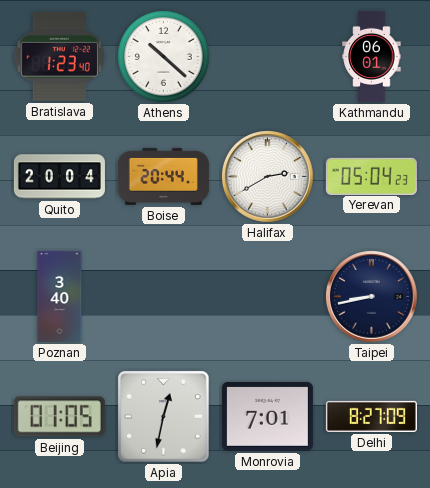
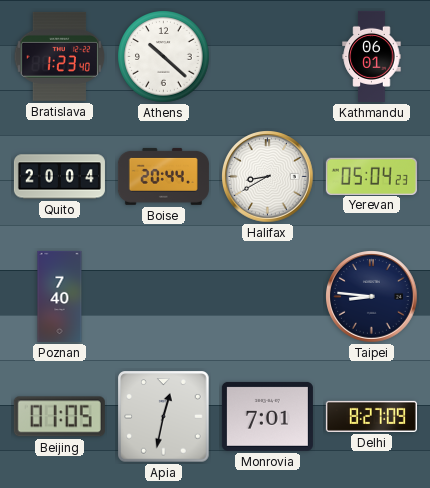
Halifax: 2:40 -> 8:40 (268, 177)
Poznan: 3:40 -> 7:40 (60, 296)
Taipei: 8:43 -> 8:46 (372, 297)
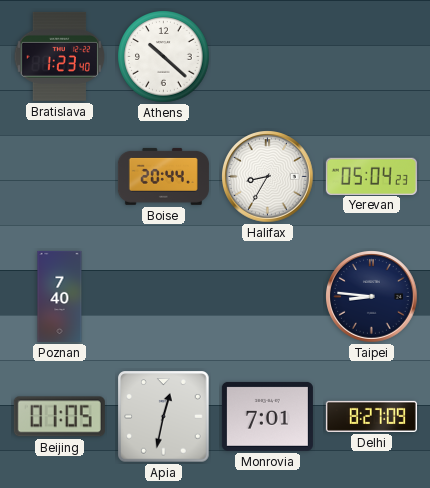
Kathmandu: 06:01 -> none (372, 56)
Quito: 20:04 -> none (59, 177)
Halifax: 8:40 -> 8:35 (268, 177)
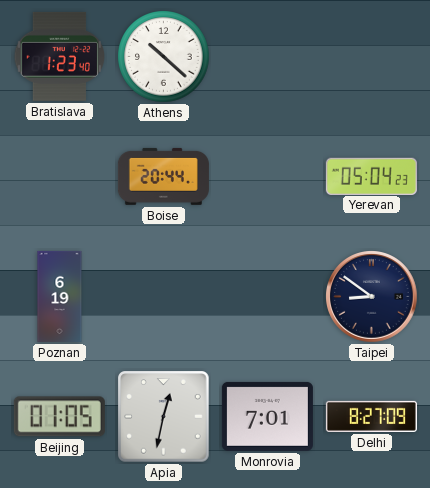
Halifax: 8:35 -> none (268, 177)
Poznan: 7:40 -> 6:19 (60, 296)
Taipei: 8:46 -> 8:51 (372, 297)
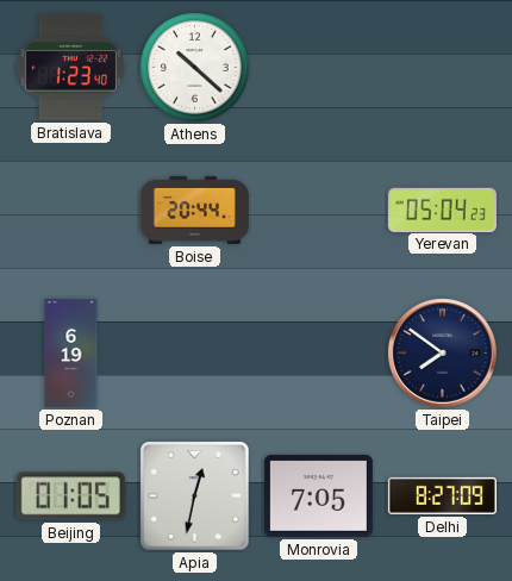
Taipei: 8:51 -> 7:51 (443, 354)
Monrovia: 7:01 -> 7:05 (318, 495)
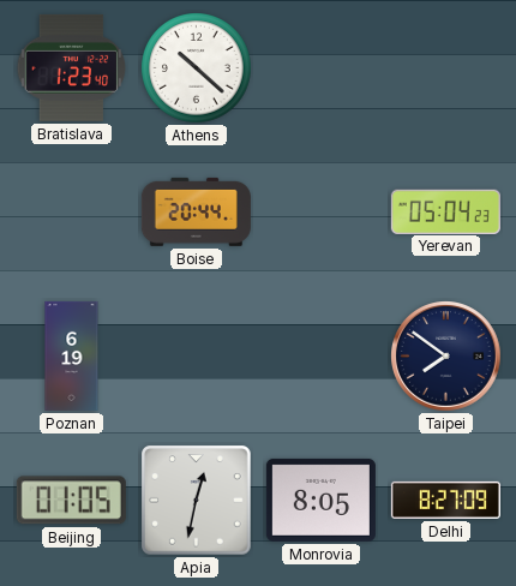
Monrovia: 7:05 -> 8:05 (320, 500)
